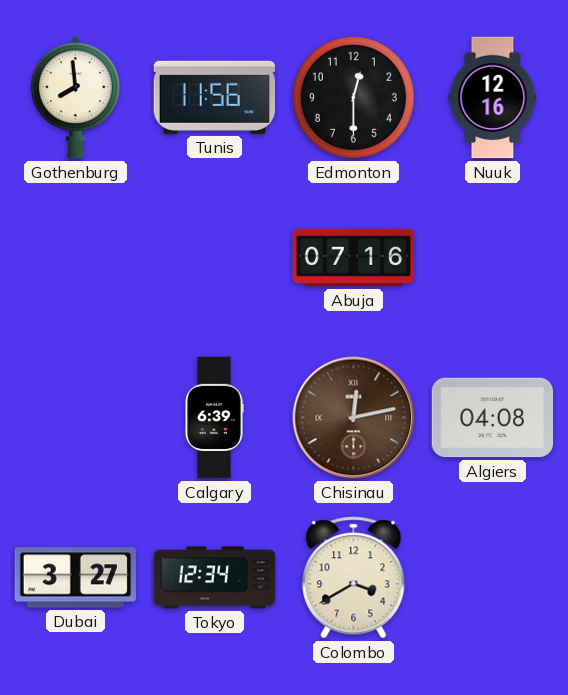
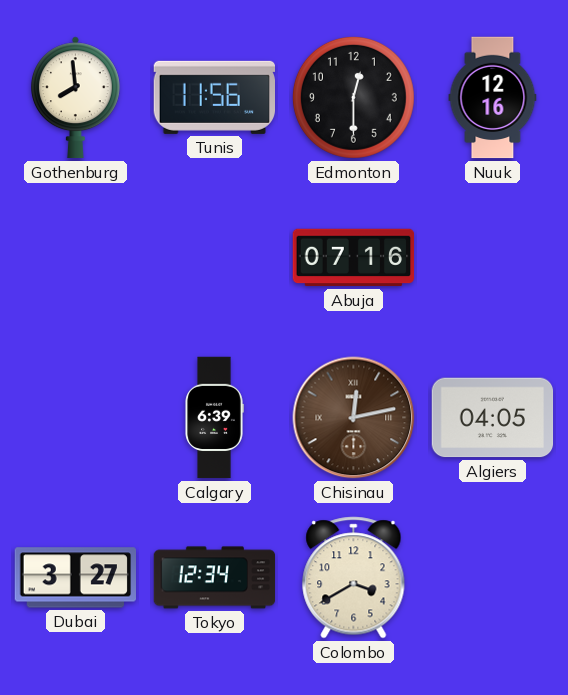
Algiers: 04:08 -> 04:05 (493, 418)
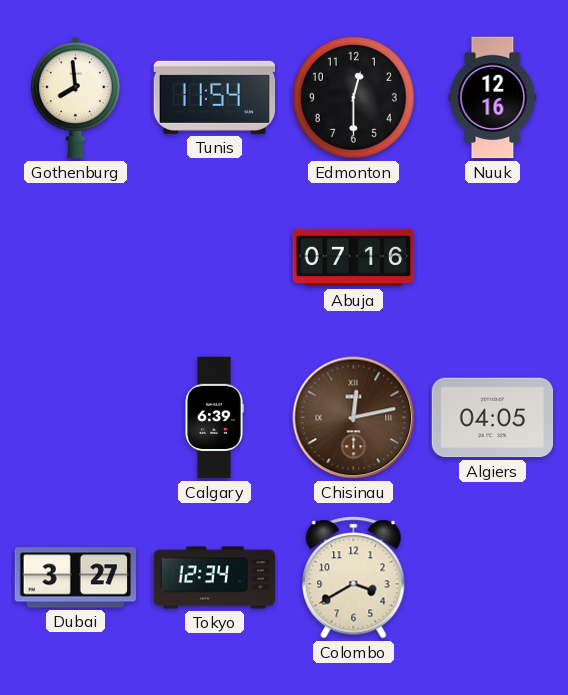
Tunis: 11:56 -> 11:54 (214, 97)
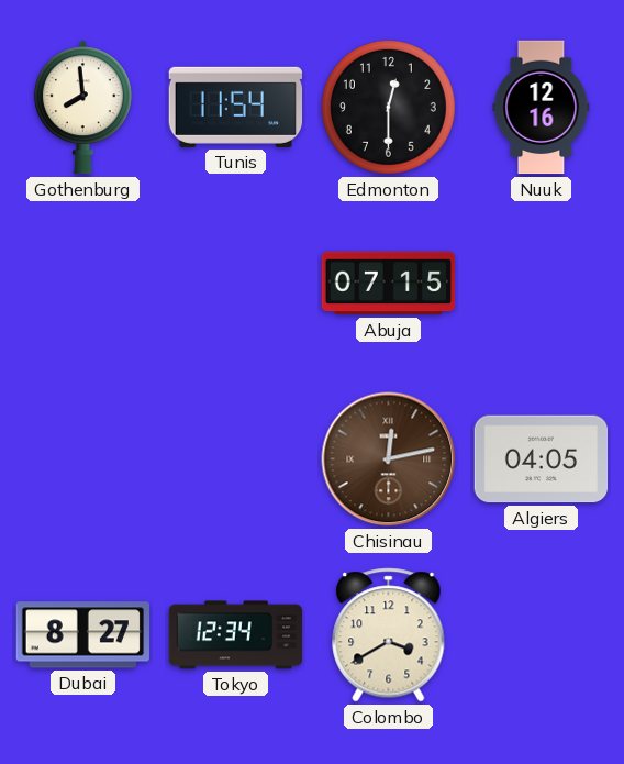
Abuja: 07:16 -> 07:15 (389, 284)
Calgary: 6:39 -> none (214, 418)
Dubai: 3:27 -> 8:27 (82, 635)
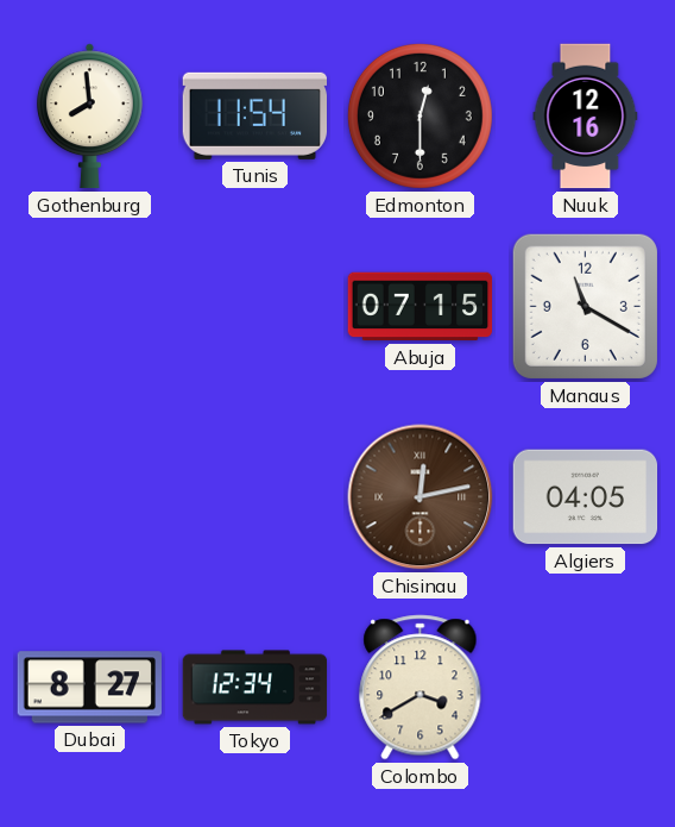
Manaus: none -> 11:20 (585, 306)
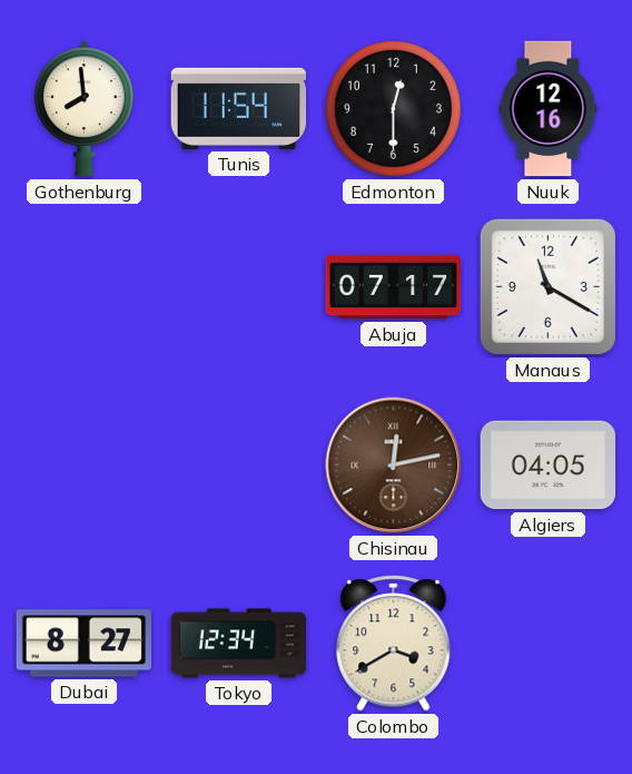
Abuja: 07:15 -> 07:17 (394, 287)
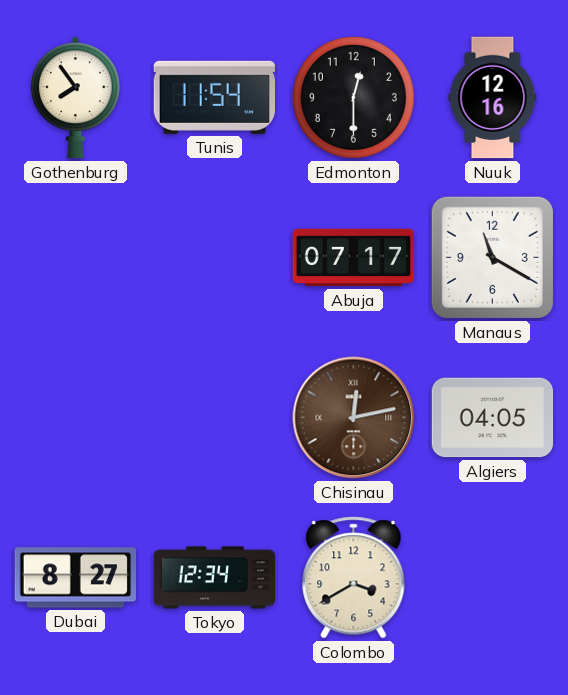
Gothenburg: 7:59 -> 7:54 (75, 98)
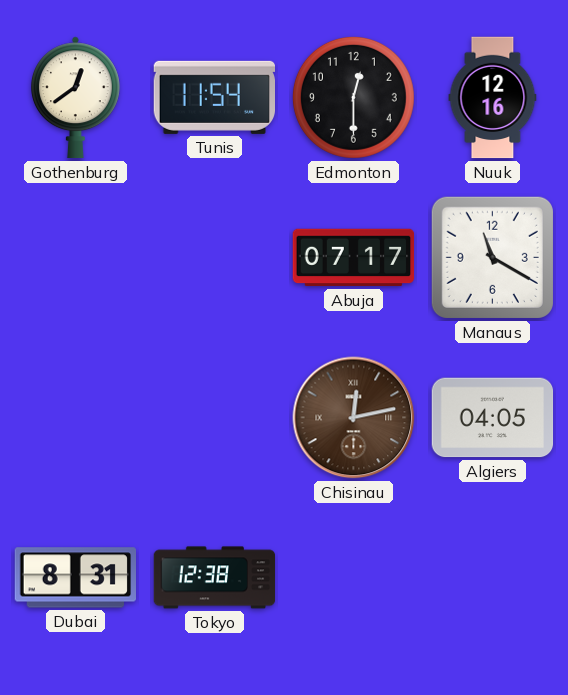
Gothenburg: 7:54 -> 12:39 (75, 98)
Dubai: 8:27 -> 8:31 (75, 578)
Tokyo: 12:34 -> 12:38 (215, 578)
Colombo: 3:40 -> none (354, 578)
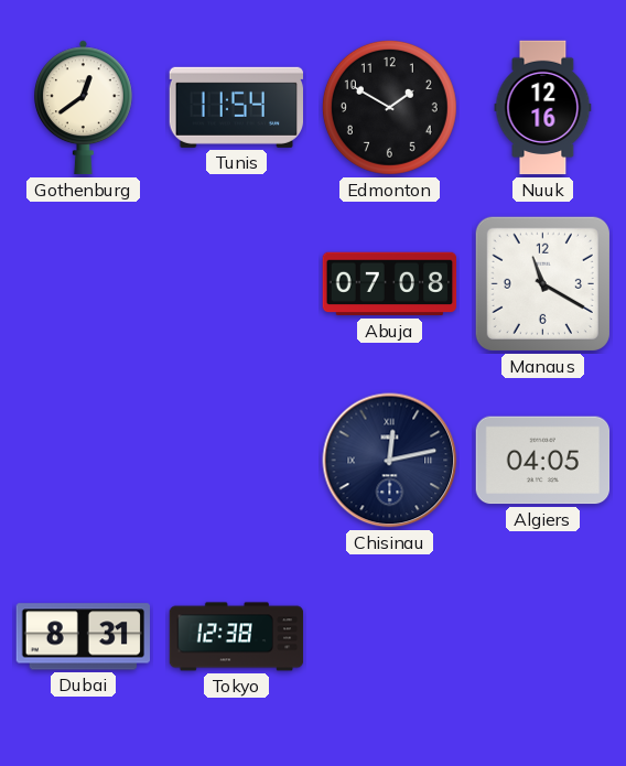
Edmonton: 12:30 -> 1:50 (389, 107)
Abuja: 07:17 -> 07:08 (390, 284)
Chisinau dial: brown -> navy (390, 461)
